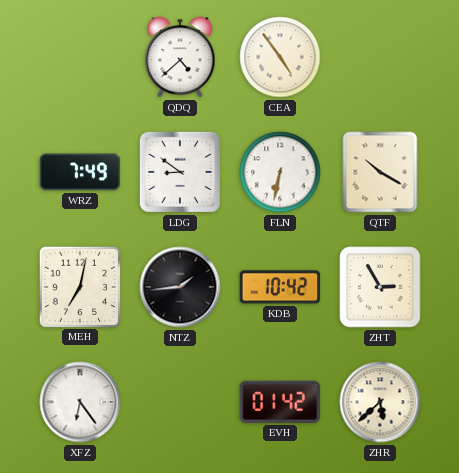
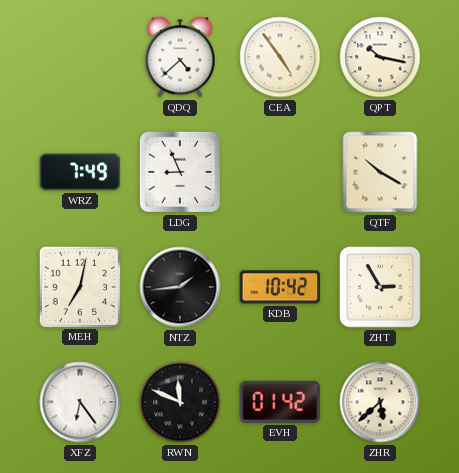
QPT: none -> 10:17 (380, 57)
LDG: 8:51 -> 8:56 (180, 172)
FLN: 6:32 -> none (280, 172)
RWN: none -> 11:49 (180, 402)
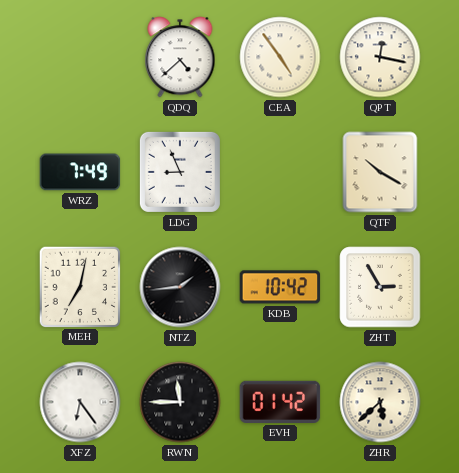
QPT: 10:17 -> 12:17 (380, 57)
RWN: 11:49 -> 11:45 (180, 402)
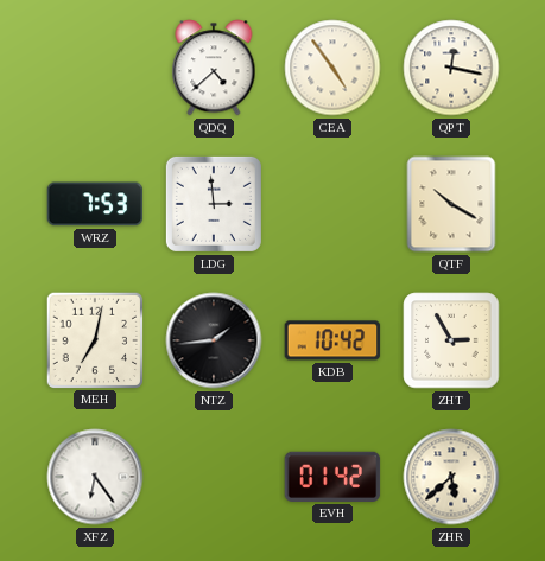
WRZ: 7:49 -> 7:53 (95, 204)
LDG: 8:56 -> 2:59 (214, 204)
RWN: 11:45 -> none (180, 402)
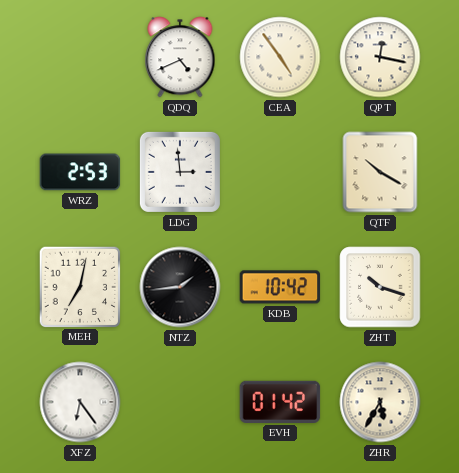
QDQ: 4:38 -> 4:41 (180, 57)
WRZ: 7:53 -> 2:53 (80, 172)
ZHT: 2:55 -> 10:18 (380, 287)
ZHR: 5:38 -> 5:35 (380, 402)
